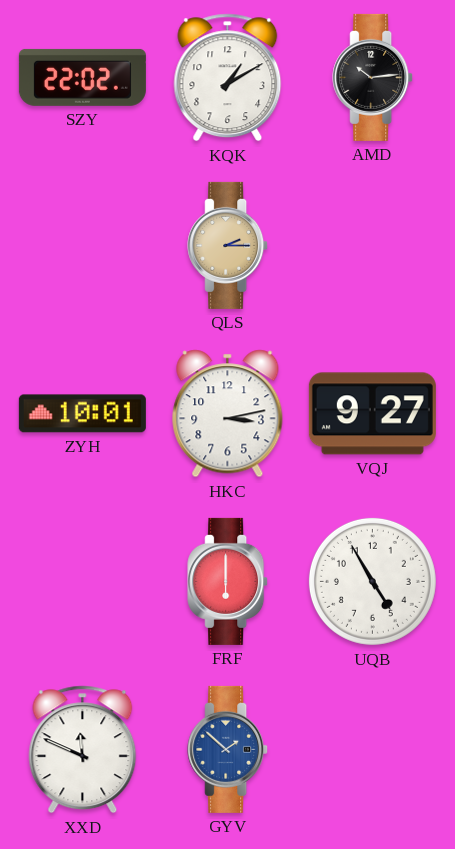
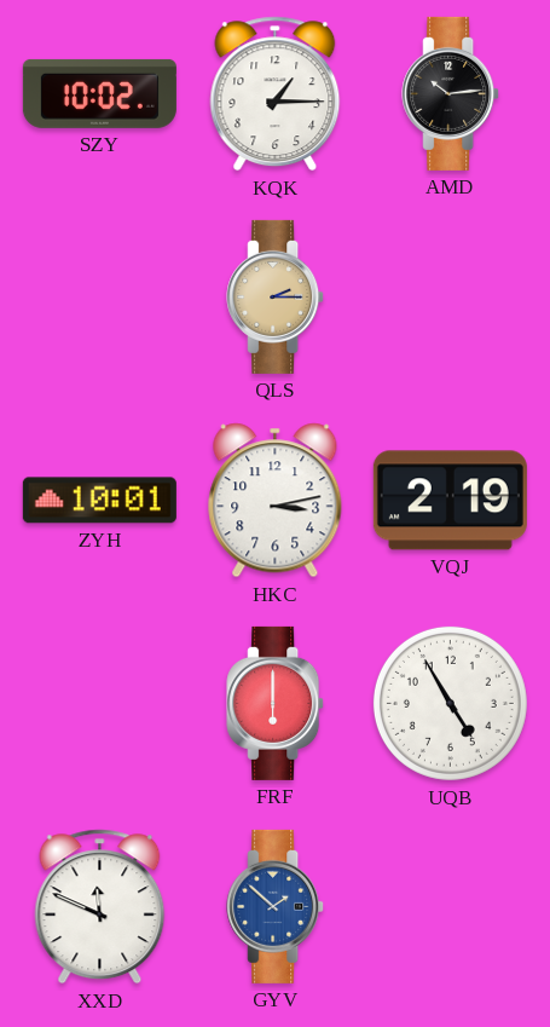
SZY: 22:02 -> 10:02 (99, 93)
KQK: 1:10 -> 1:15 (276, 94)
VQJ: 9:27 -> 2:19 (450, 501)
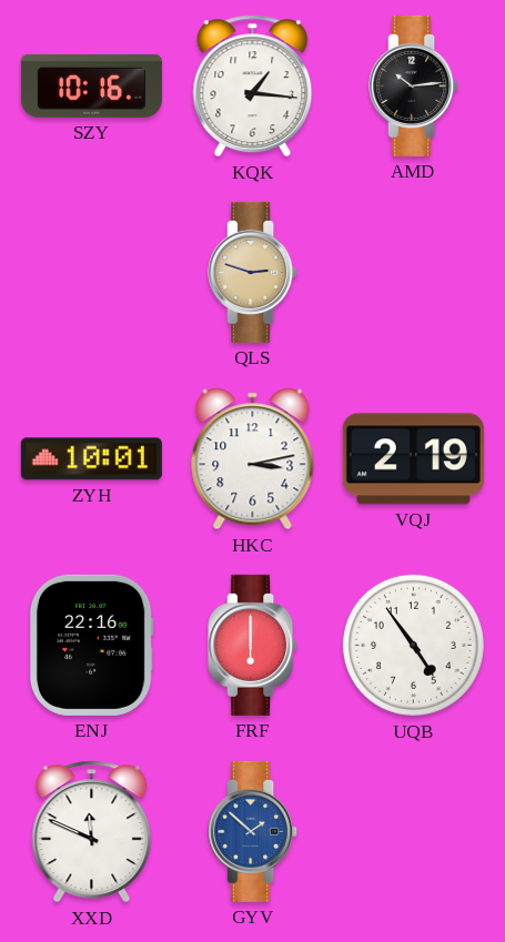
SZY: 10:02 -> 10:16 (91, 85)
KQK: 1:15 -> 1:16 (253, 87)
QLS: 2:15 -> 2:48 (253, 272)
ENJ: none -> 22:16 (91, 645)
UQB: 4:55 -> 4:54 (413, 645)
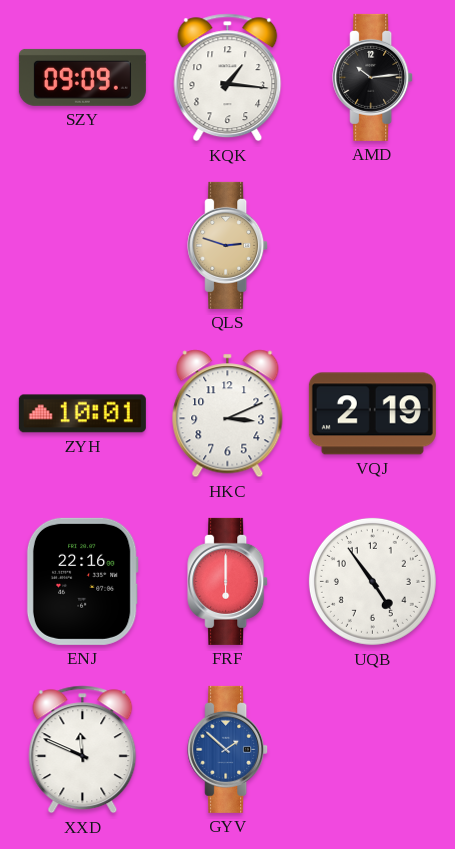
SZY: 10:16 -> 09:09 (82, 77)
HKC: 3:13 -> 3:11 (228, 414)
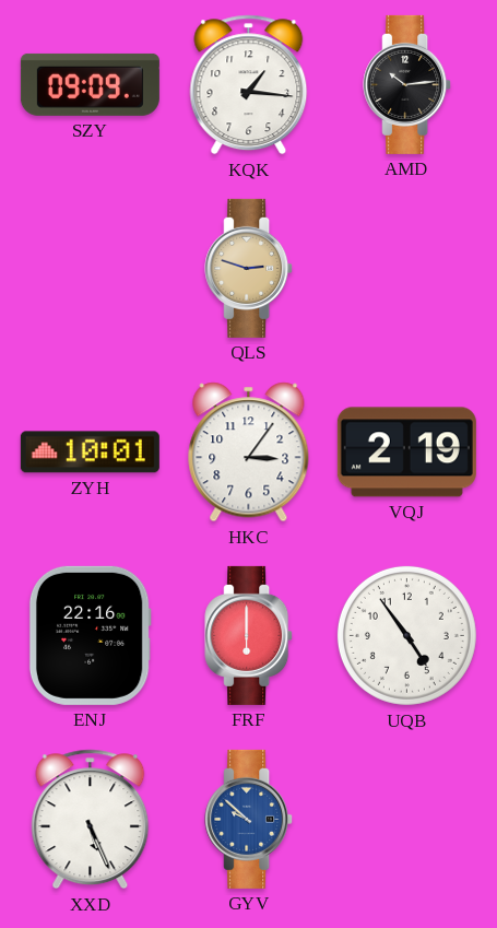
HKC: 3:11 -> 3:06 (249, 453)
XXD: 11:49 -> 5:26 (91, 820)
GYV: 1:52 -> 9:52 (249, 819)
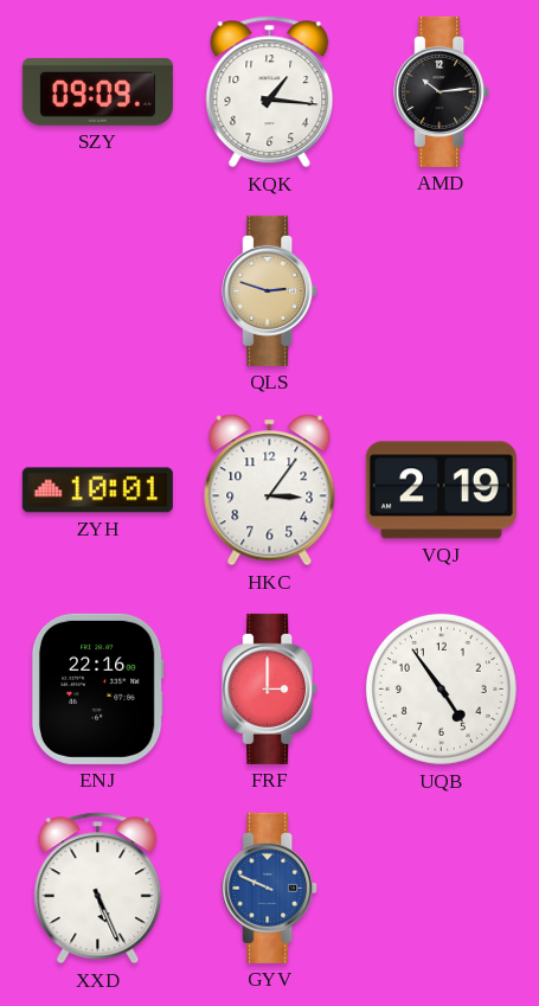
FRF: 6:00 -> 3:00 (270, 688)
GYV: 9:52 -> 9:49 (270, 888)
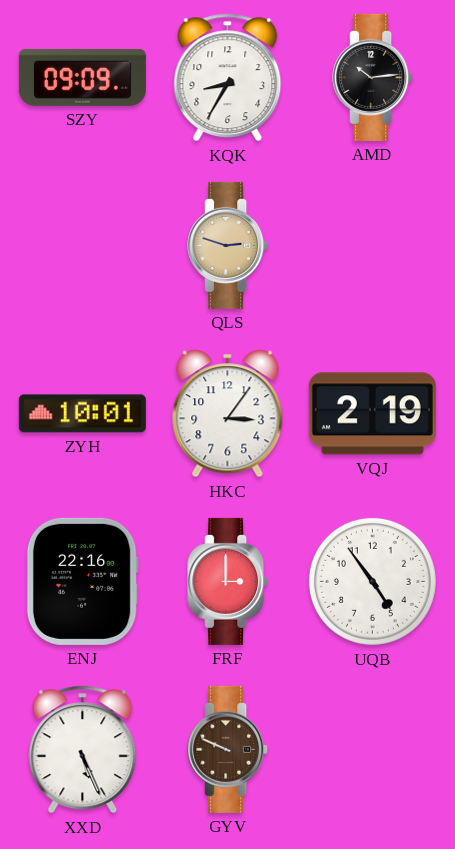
KQK: 1:16 -> 8:35 (228, 78)
GYV dial: blue -> brown (228, 749)
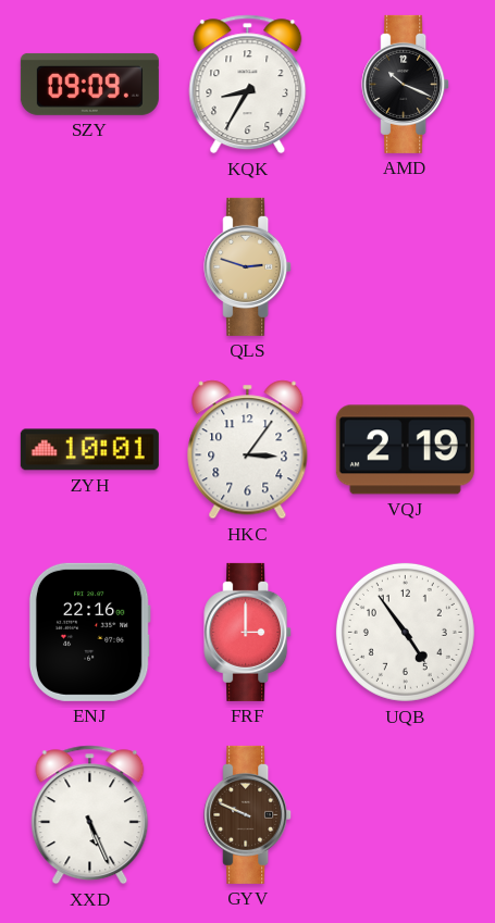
AMD: 10:14 -> 10:19 (406, 84)
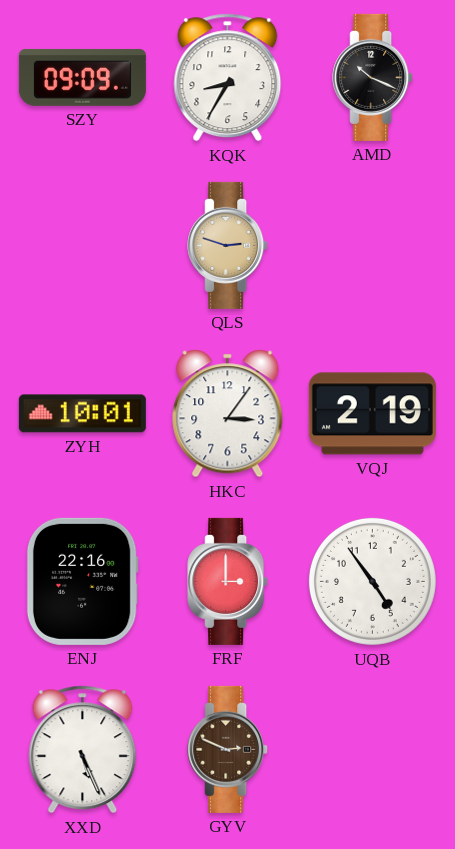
GYV: 9:49 -> 2:49 (228, 749)
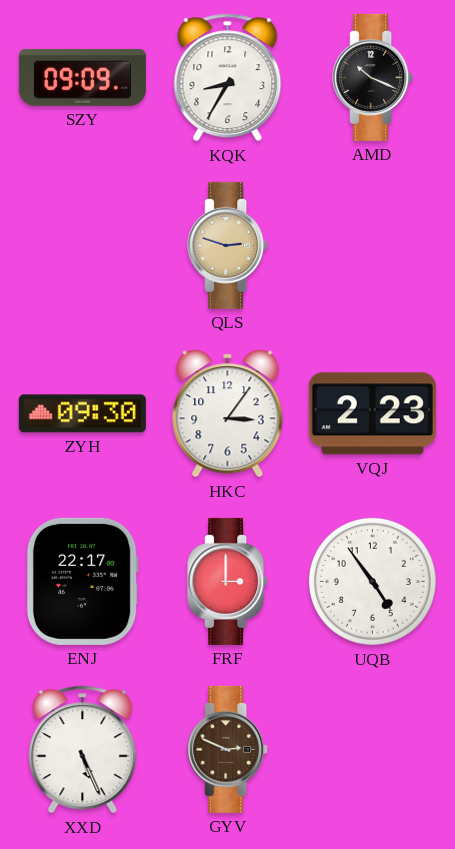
ZYH: 10:01 -> 09:30 (82, 414)
VQJ: 2:19 -> 2:23 (372, 414)
ENJ: 22:16 -> 22:17 (82, 581)
